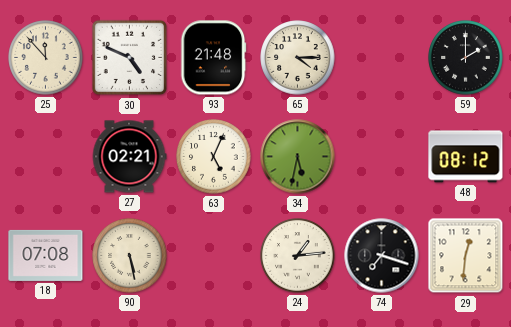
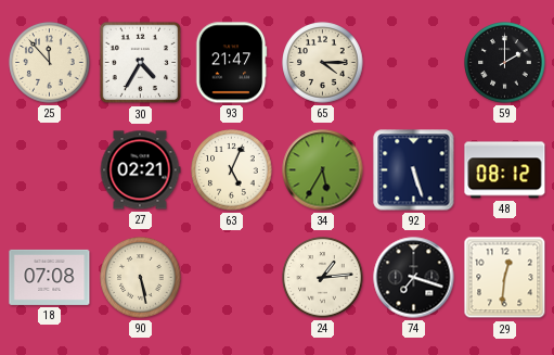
30: 4:49 -> 4:35 (141, 63)
93: 21:48 -> 21:47 (231, 63)
34: 5:32 -> 5:35 (323, 170)
92: none -> 5:27 (414, 170)
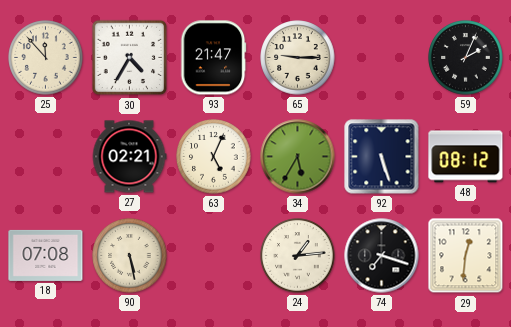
65: 4:15 -> 9:15 (298, 58)
59: 2:00 -> 2:04 (466, 58)
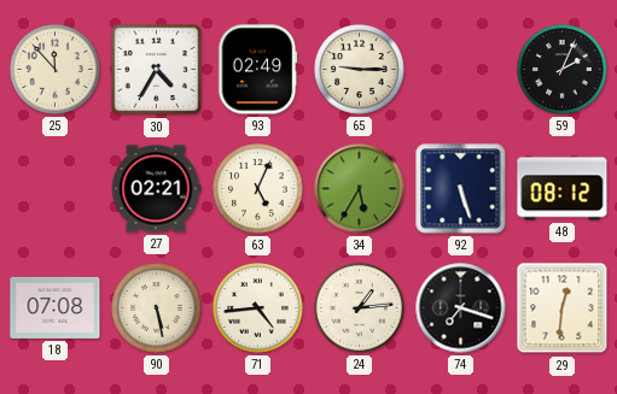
93: 21:47 -> 02:49 (257, 70)
71: none -> 4:44 (258, 308)
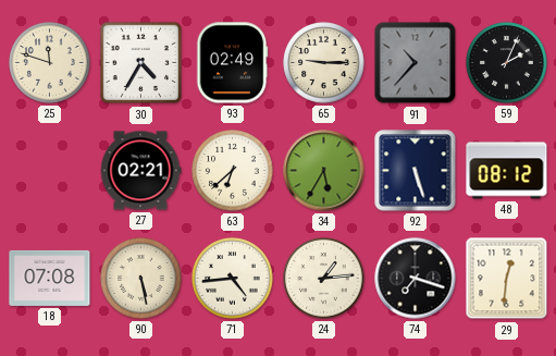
25: 11:53 -> 11:48 (50, 63)
91: none -> 10:37 (416, 63)
63: 5:04 -> 6:38 (233, 171)
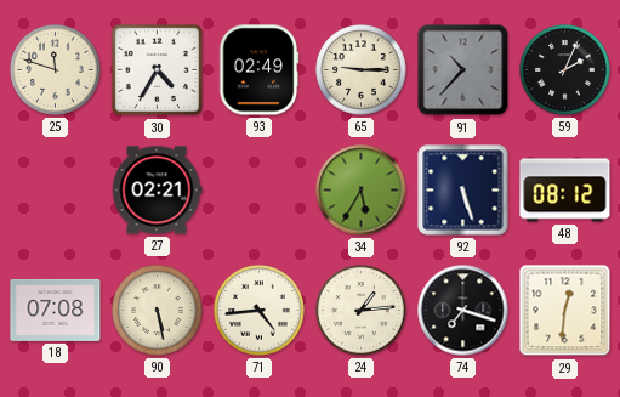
63: 6:38 -> none (233, 171)
